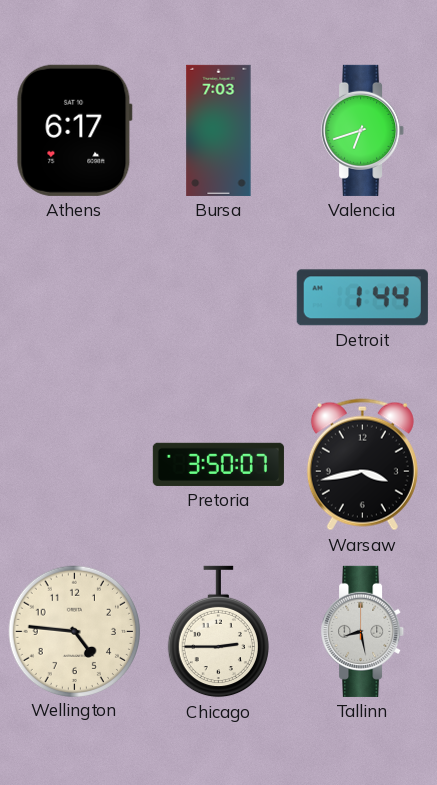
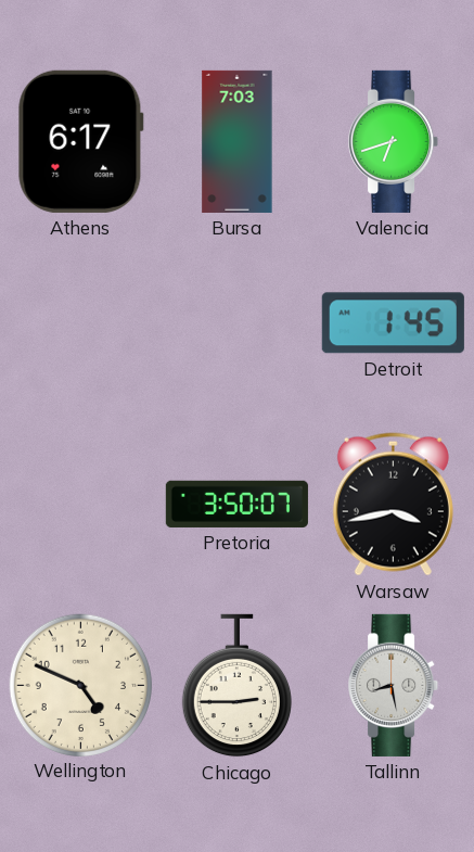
Detroit: 1:44 -> 1:45 (393, 323)
Wellington: 4:46 -> 4:49 (80, 685)
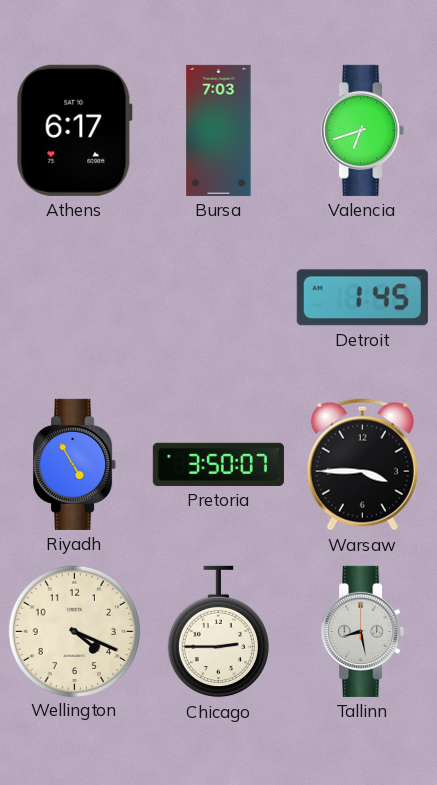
Riyadh: none -> 4:55 (75, 464)
Warsaw: 3:43 -> 3:45 (362, 465)
Wellington: 4:49 -> 4:19 (74, 631)
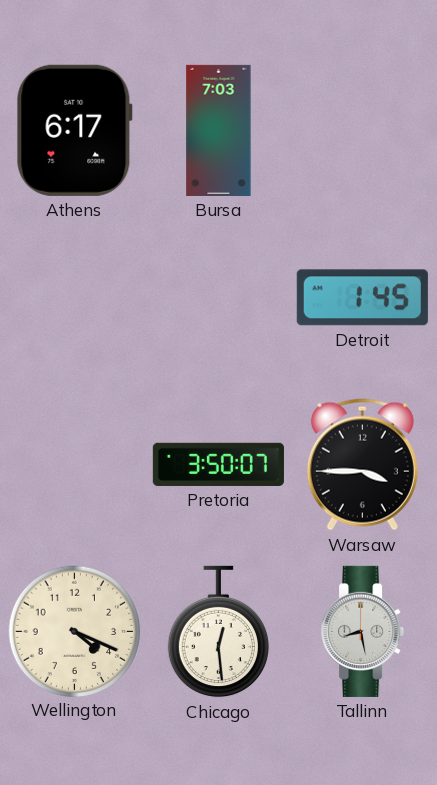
Valencia: 6:42 -> none (363, 130)
Riyadh: 4:55 -> none (75, 464)
Chicago: 2:45 -> 12:29 (218, 632)
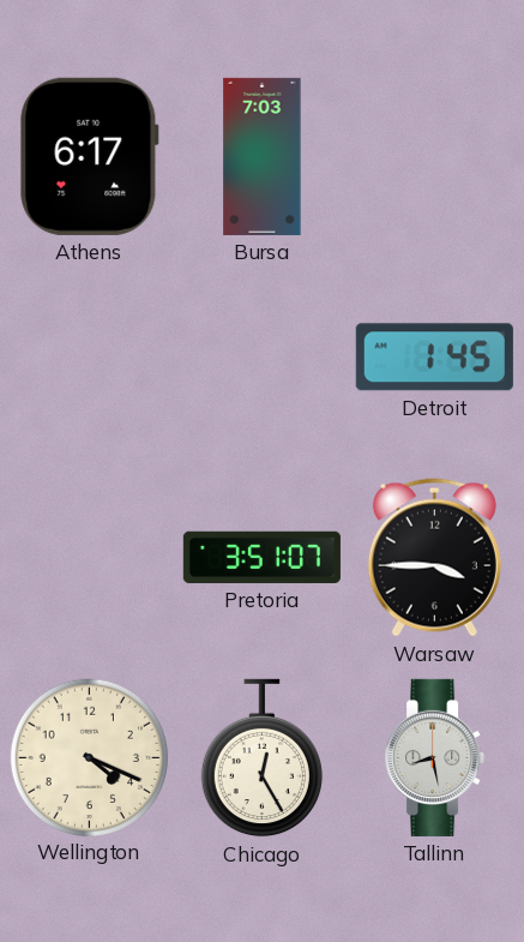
Pretoria: 3:50 -> 3:51 (261, 557)
Chicago: 12:29 -> 12:25 (261, 758)
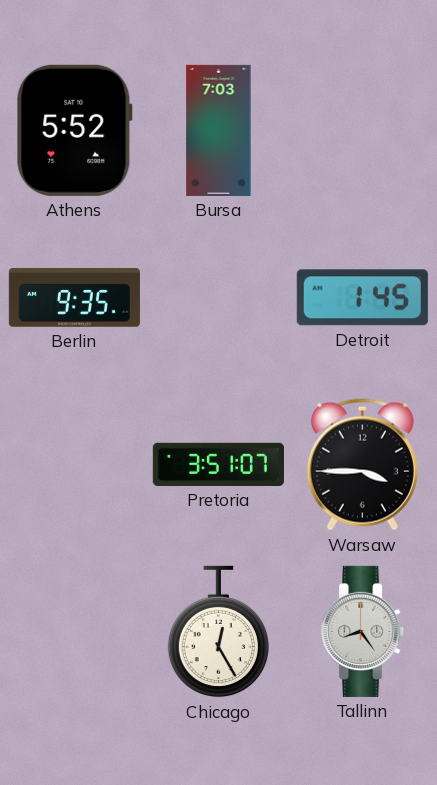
Athens: 6:17 -> 5:52 (74, 130)
Berlin: none -> 9:35 (74, 298)
Wellington: 4:19 -> none (89, 757)
Tallinn: 8:28 -> 8:24 (363, 631)
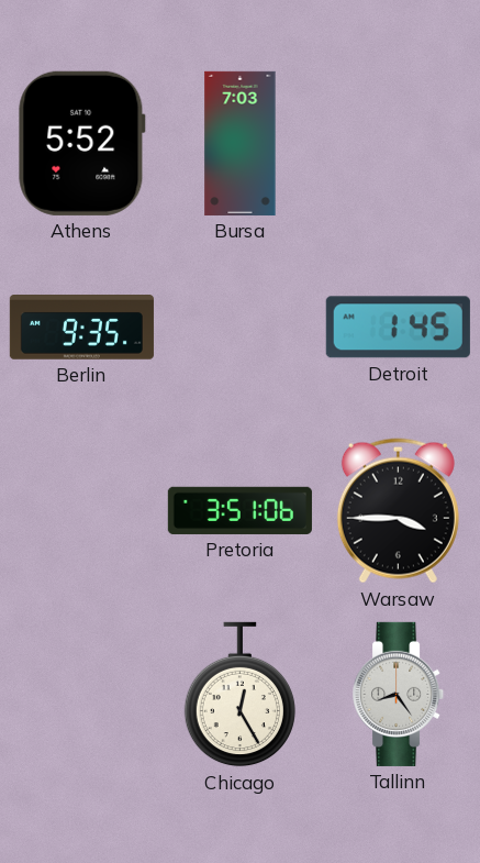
Pretoria: 3:51:07 -> 3:51:06 (239, 510)
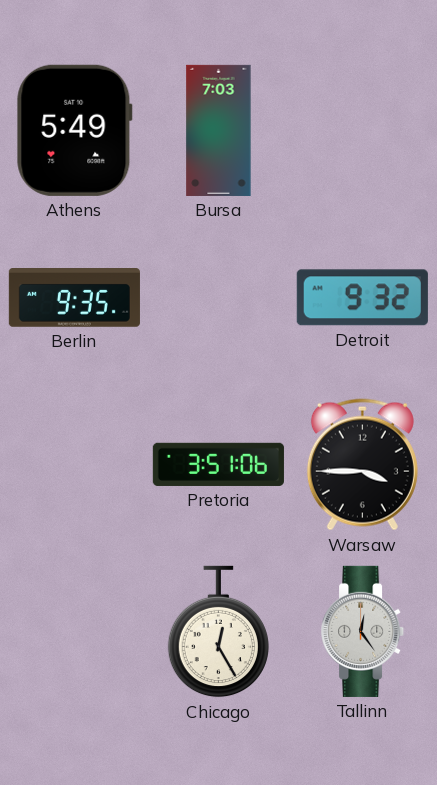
Athens: 5:52 -> 5:49 (74, 130)
Detroit: 1:45 -> 9:32 (362, 298)
Tallinn: 8:24 -> 12:24 (363, 631)
